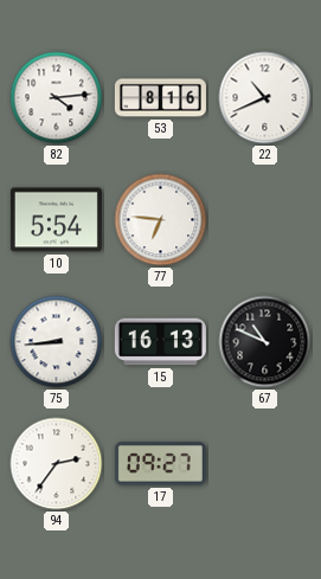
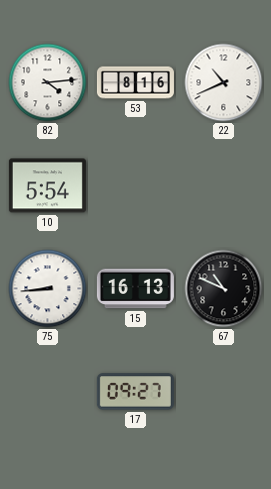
77: 6:46 -> none (161, 220)
94: 2:36 -> none (57, 464)
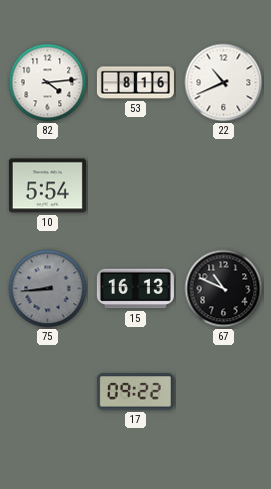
75 dial: white -> grey (48, 289)
17: 09:27 -> 09:22 (135, 392)
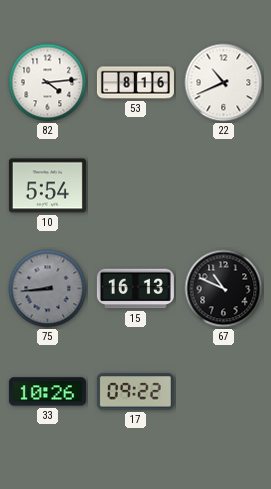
33: none -> 10:26 (47, 392)
